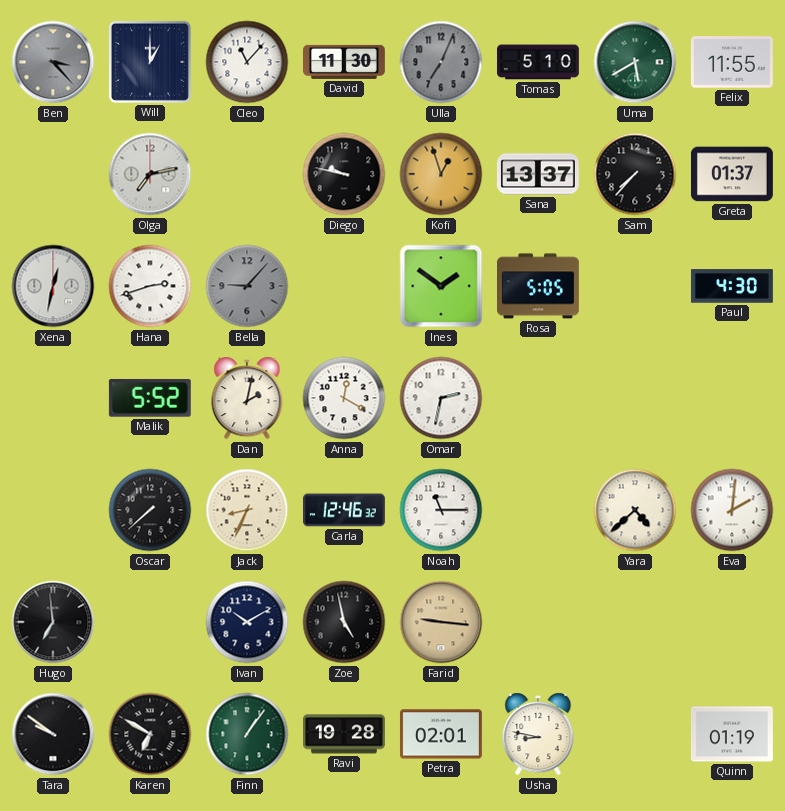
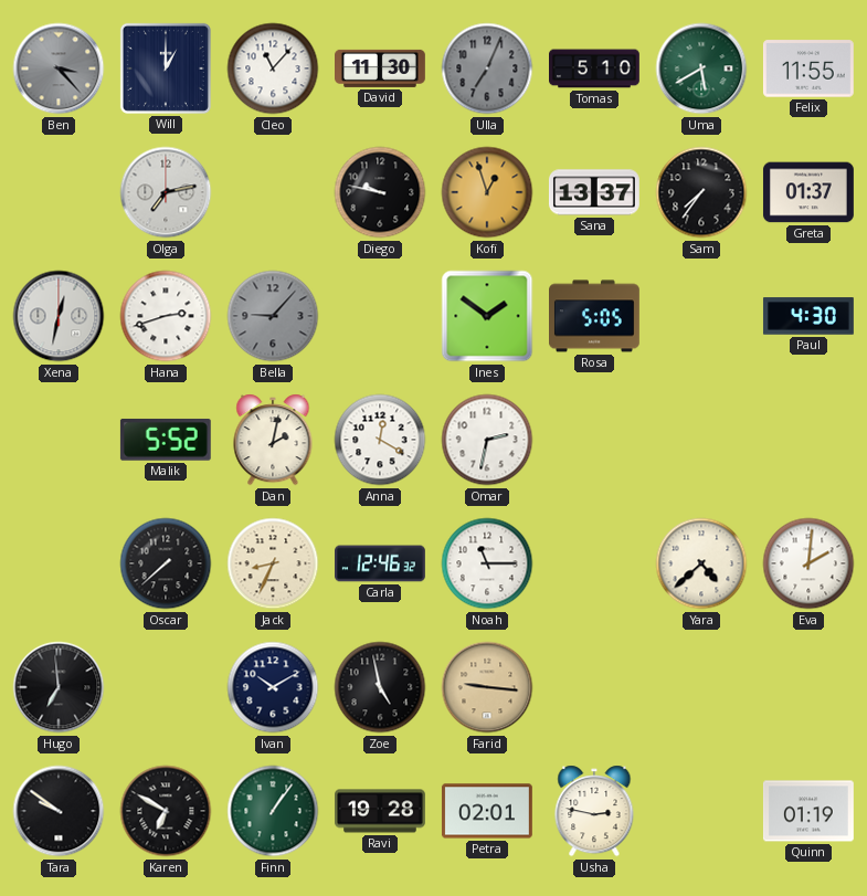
Sam: 7:37 -> 7:36 (701, 192)
Usha: 8:47 -> 2:47 (594, 811)
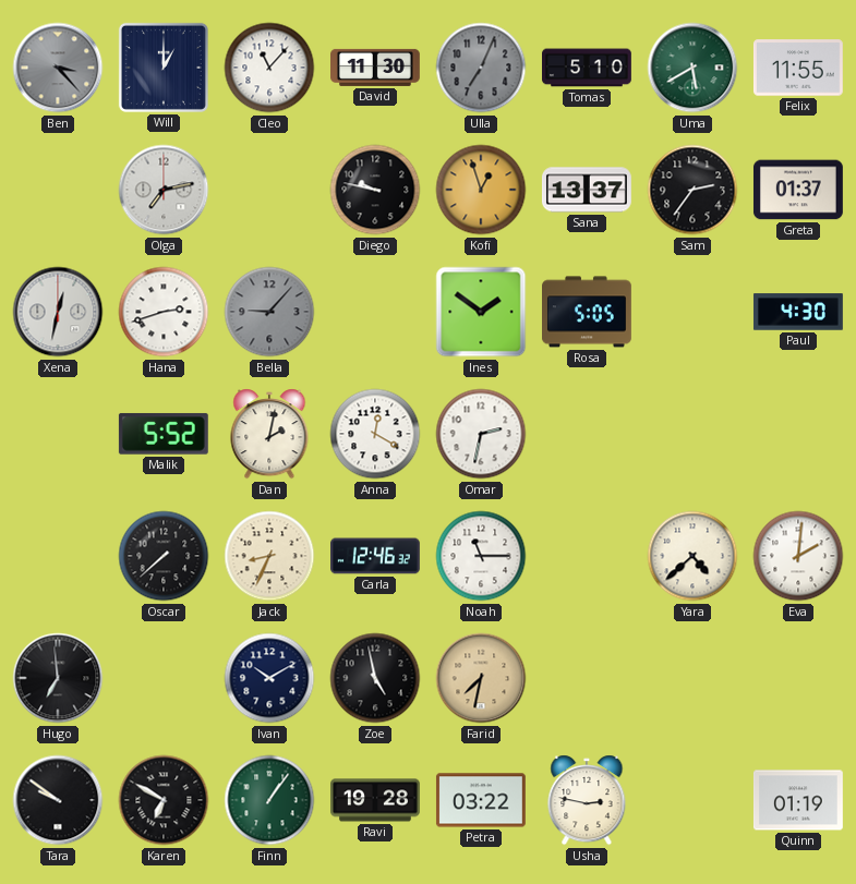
Sam: 7:36 -> 2:36 (692, 190)
Farid: 9:16 -> 7:32 (481, 678)
Petra: 02:01 -> 03:22 (481, 800)
